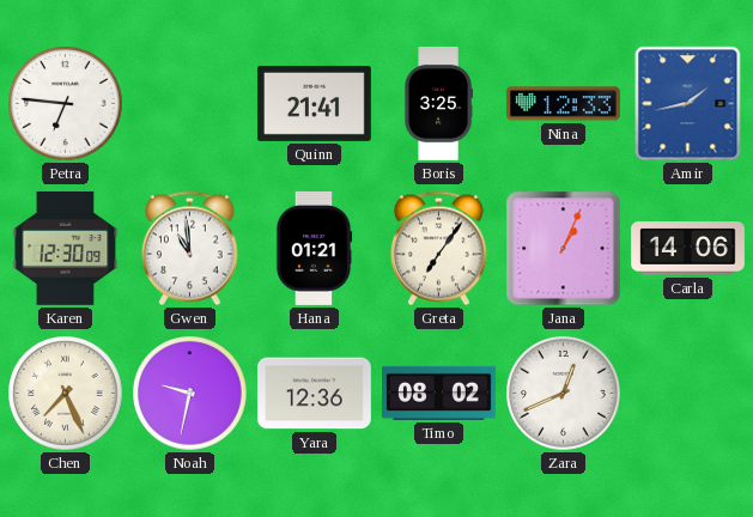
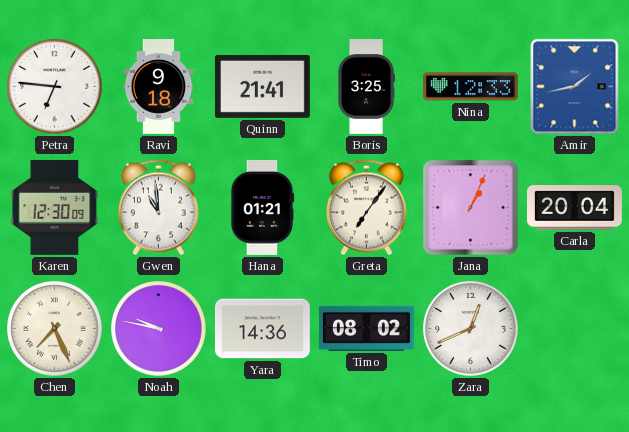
Ravi: none -> 9:18 (159, 87)
Carla: 14:06 -> 20:04 (575, 208)
Noah: 9:32 -> 9:47 (159, 329)
Yara: 12:36 -> 14:36 (262, 329)
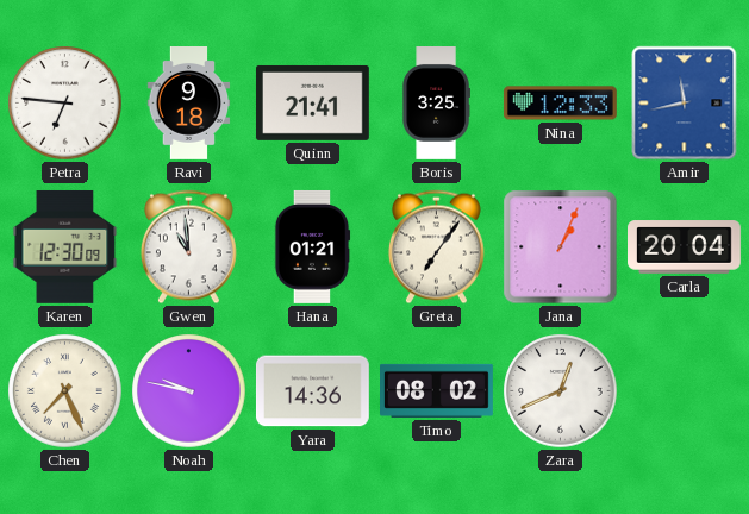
Amir: 1:43 -> 11:43 (685, 104)
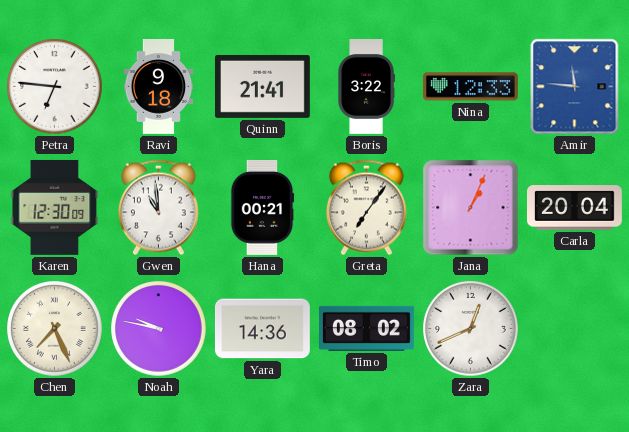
Boris: 3:25 -> 3:22 (366, 87)
Amir: 11:43 -> 11:46 (575, 87)
Hana: 01:21 -> 00:21 (262, 207)
